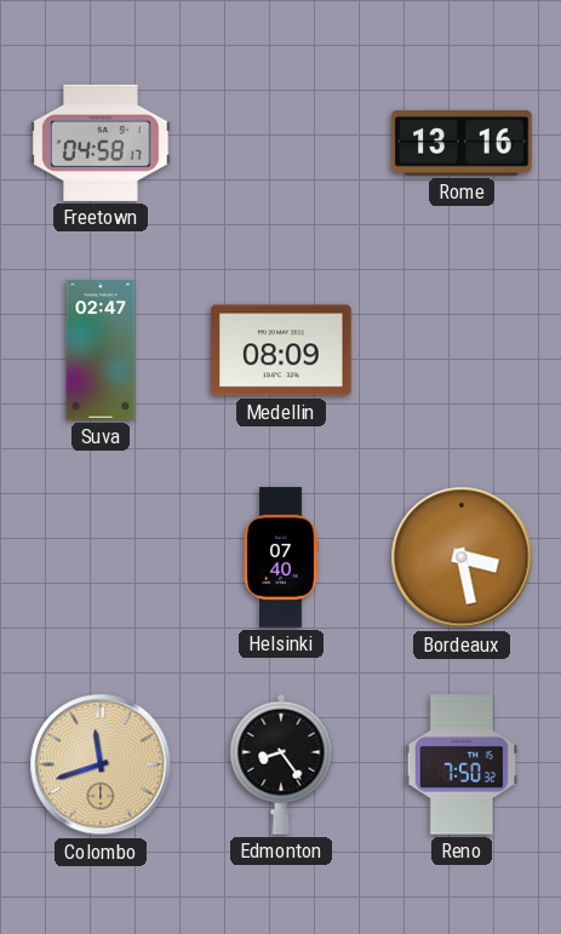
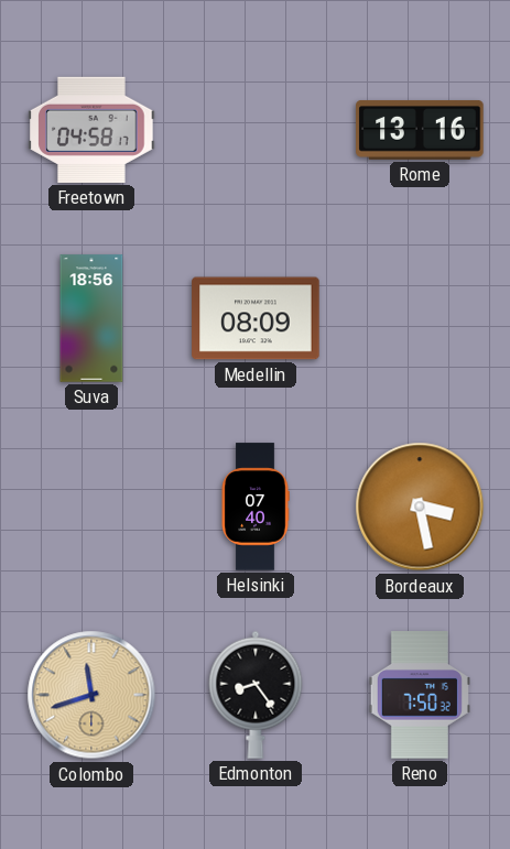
Suva: 02:47 -> 18:56 (91, 318)
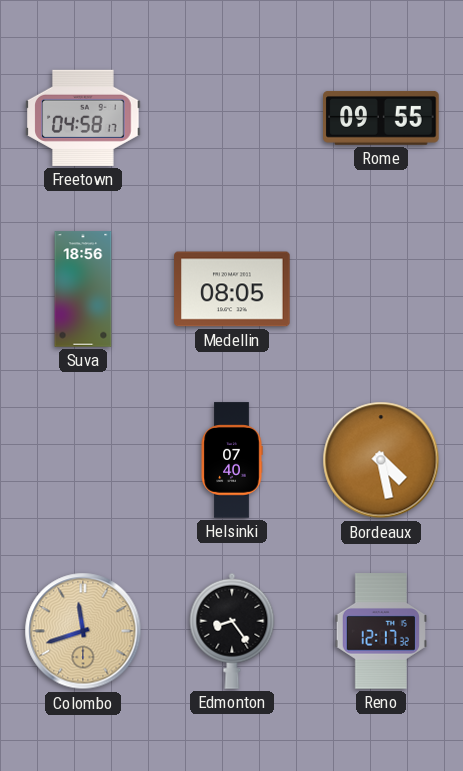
Rome: 13:16 -> 09:55 (381, 118)
Medellin: 08:09 -> 08:05 (232, 289)
Bordeaux: 3:28 -> 4:28 (381, 460)
Reno: 7:50 -> 12:17 (381, 631)
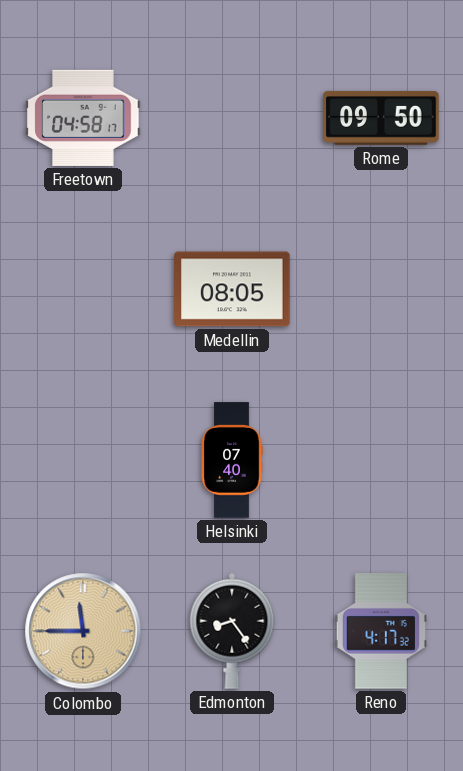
Rome: 09:55 -> 09:50 (381, 118)
Suva: 18:56 -> none (83, 289)
Bordeaux: 4:28 -> none (381, 460)
Colombo: 11:42 -> 11:45 (83, 631)
Reno: 12:17 -> 4:17 (381, 631)
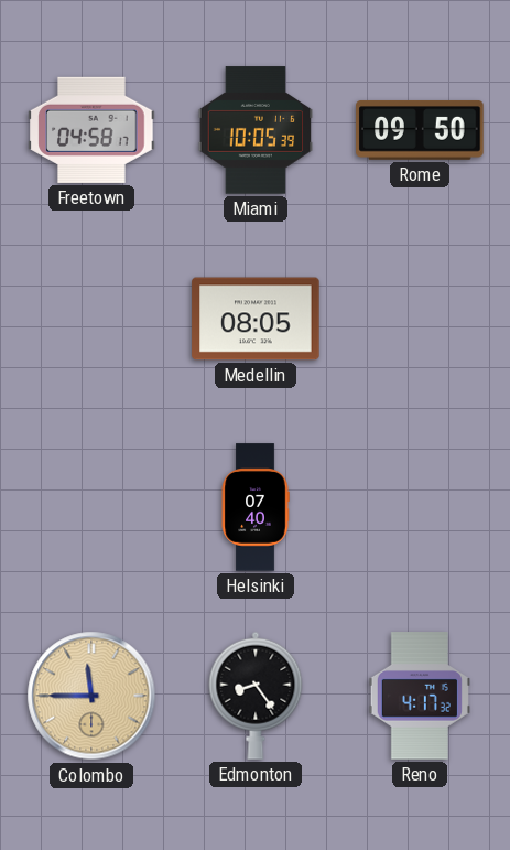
Miami: none -> 10:05 (256, 130)
